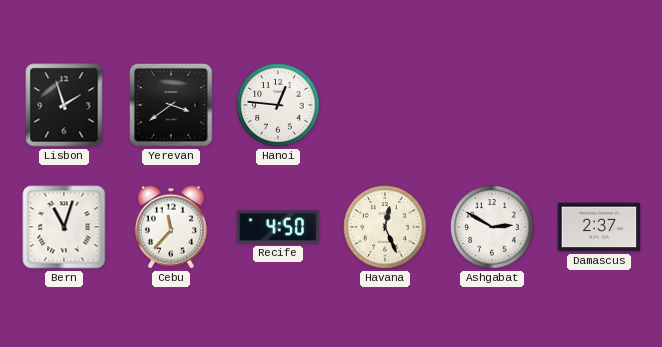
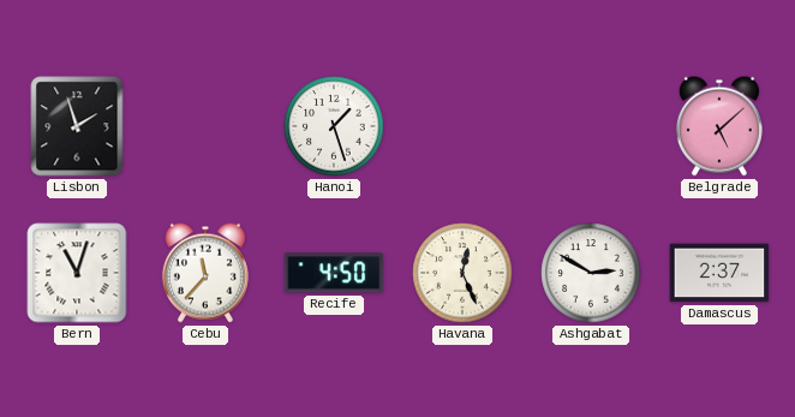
Yerevan: 3:39 -> none (172, 106)
Hanoi: 12:46 -> 1:27 (334, 126)
Belgrade: none -> 5:08 (719, 126)
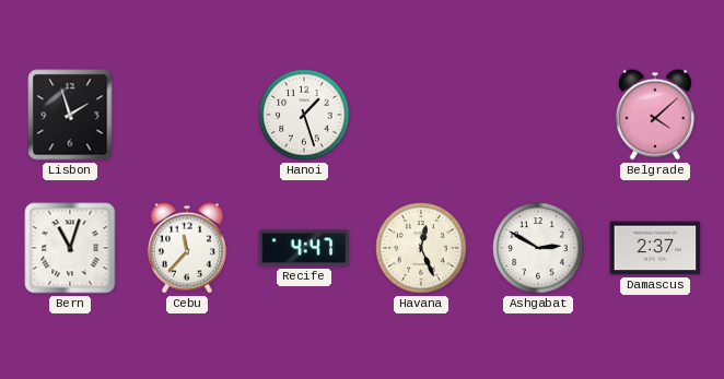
Belgrade: 5:08 -> 4:08 (655, 115)
Recife: 4:50 -> 4:47 (304, 248)
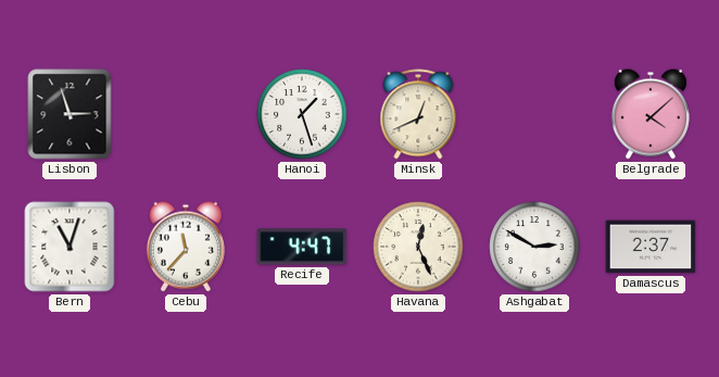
Lisbon: 1:57 -> 2:57 (70, 114)
Minsk: none -> 12:41 (418, 114)
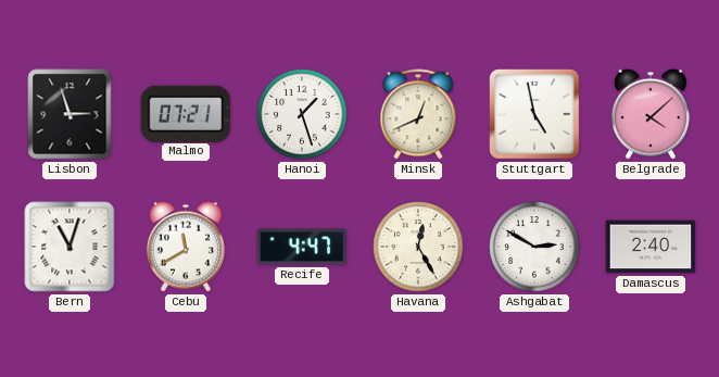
Malmo: none -> 07:21 (186, 113)
Stuttgart: none -> 4:58 (535, 115)
Cebu: 11:37 -> 11:40 (186, 247)
Havana: 12:26 -> 12:25 (418, 247)
Damascus: 2:37 -> 2:40 (651, 247)
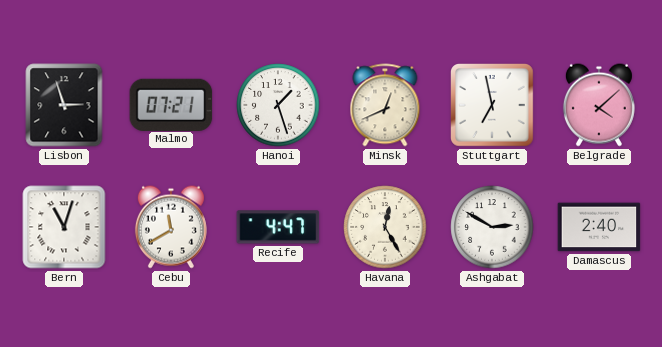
Stuttgart: 4:58 -> 6:58 (493, 106)
